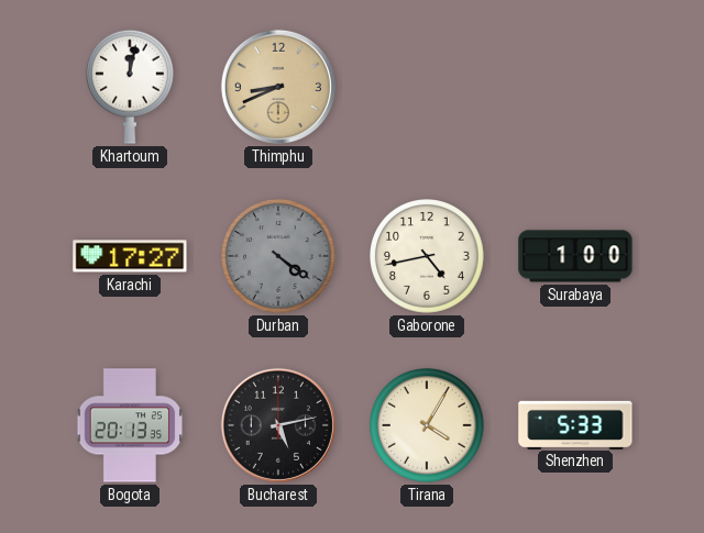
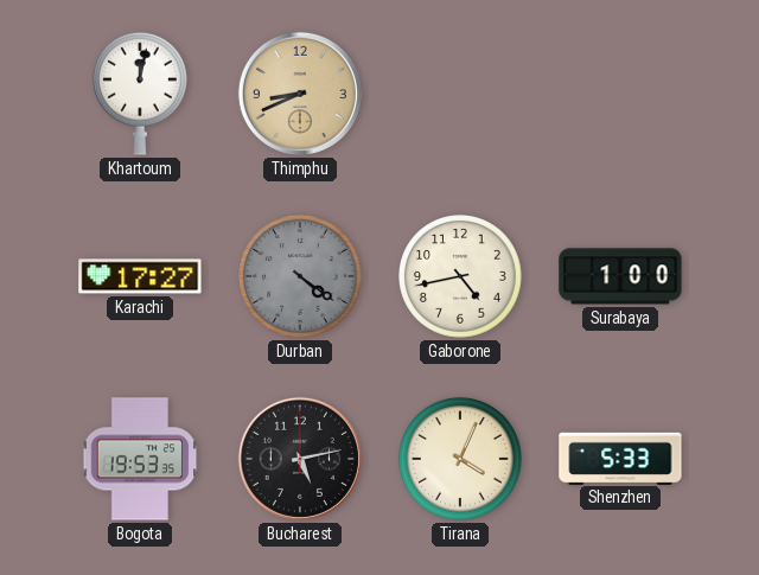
Bogota: 20:13 -> 19:53 (140, 459)
Tirana: 4:05 -> 4:04 (461, 460)
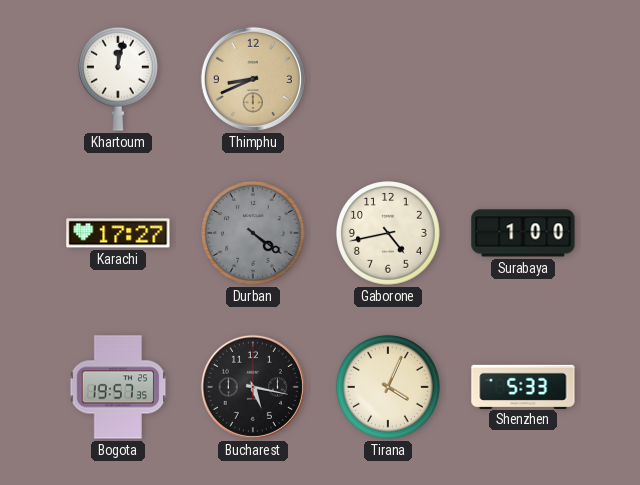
Bogota: 19:53 -> 19:57 (118, 387)
Bucharest: 5:13 -> 5:17 (253, 387)
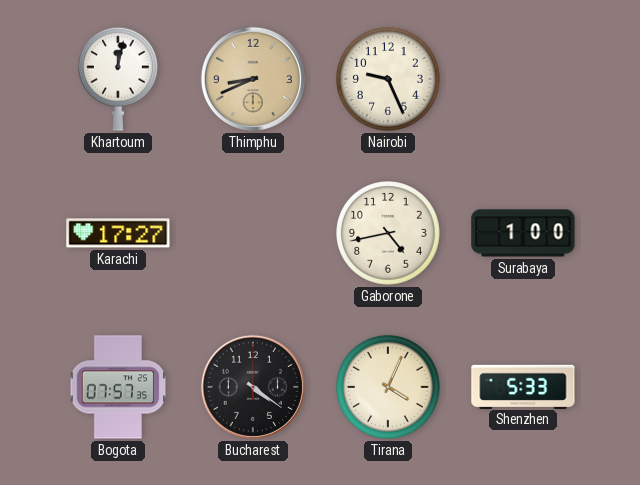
Nairobi: none -> 9:26 (389, 80)
Durban: 4:21 -> none (254, 234)
Bogota: 19:57 -> 07:57 (118, 387)
Bucharest: 5:17 -> 4:21 (253, 387)
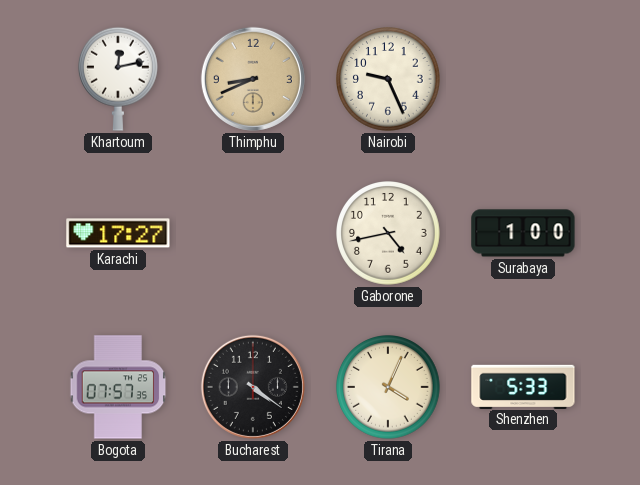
Khartoum: 12:02 -> 12:13 (119, 79)
